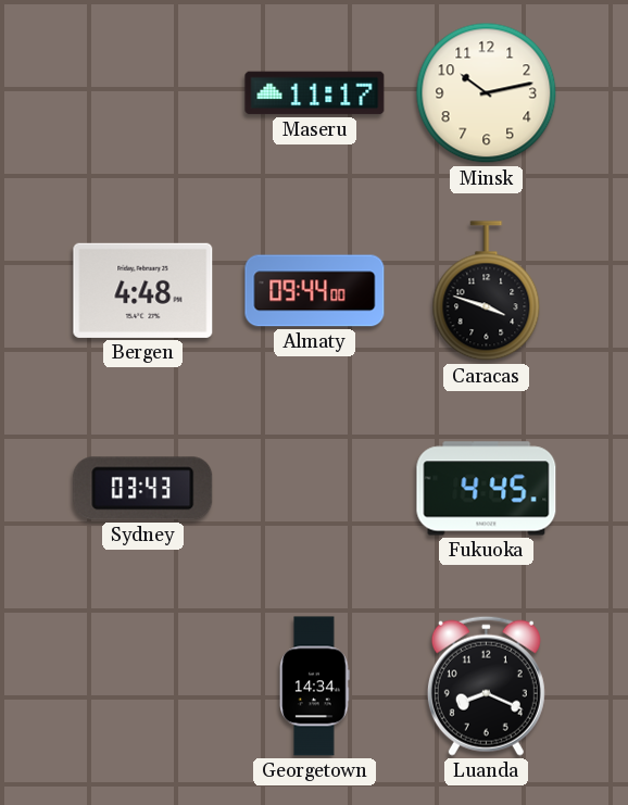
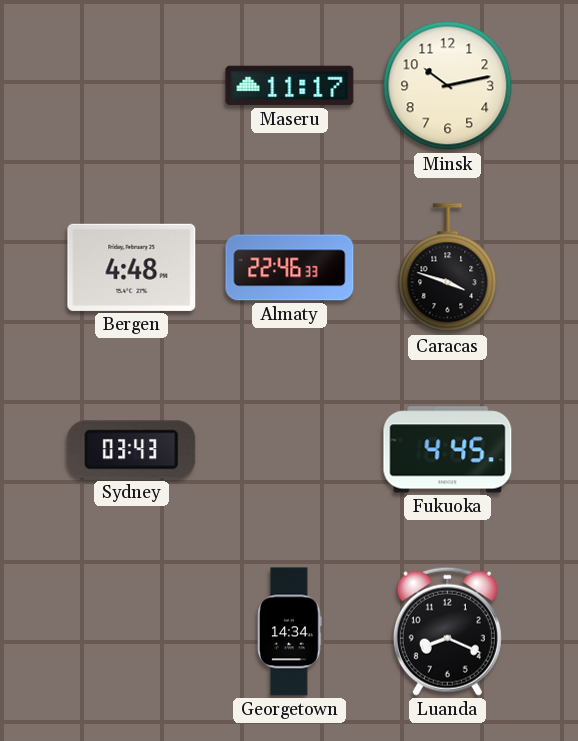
Almaty: 09:44 -> 22:46 (290, 268)
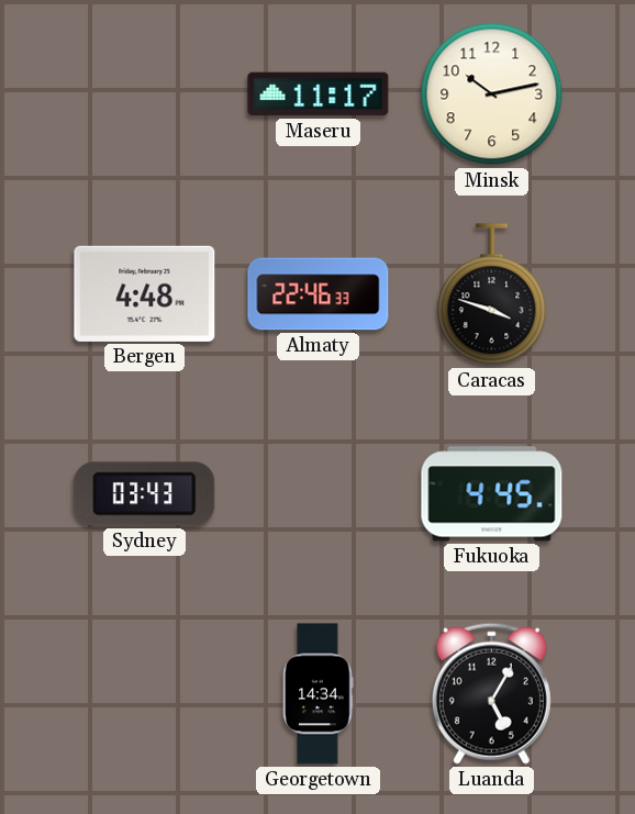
Luanda: 8:19 -> 5:05 (491, 693)
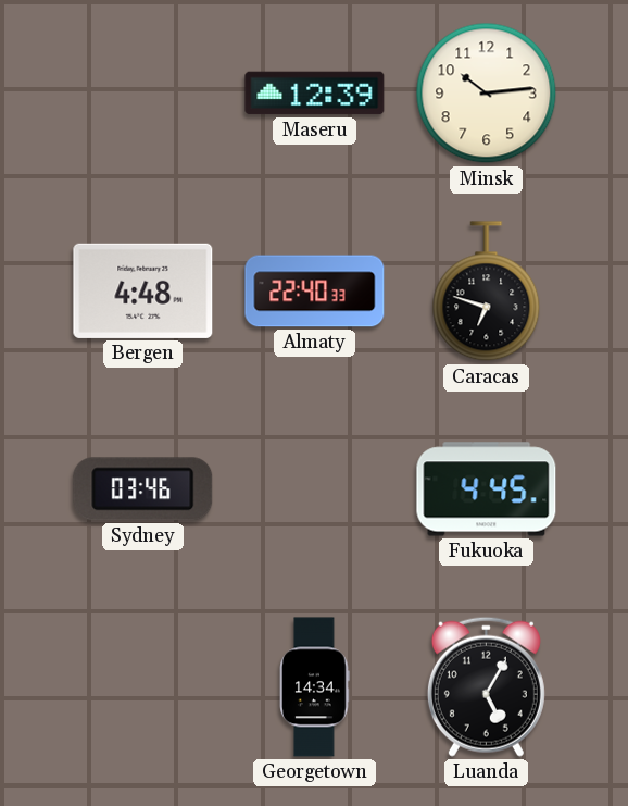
Maseru: 11:17 -> 12:39 (315, 94)
Minsk: 10:13 -> 10:14 (487, 94)
Almaty: 22:46 -> 22:40 (315, 292)
Caracas: 3:48 -> 6:48 (487, 292)
Sydney: 03:43 -> 03:46 (143, 489)
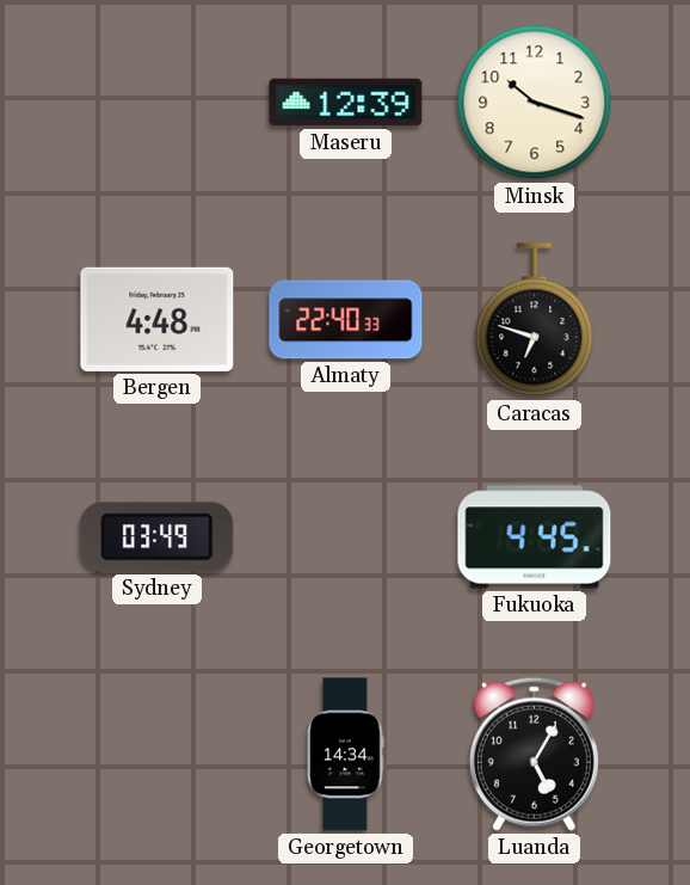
Minsk: 10:14 -> 10:18 (535, 103)
Sydney: 03:46 -> 03:49 (158, 537)
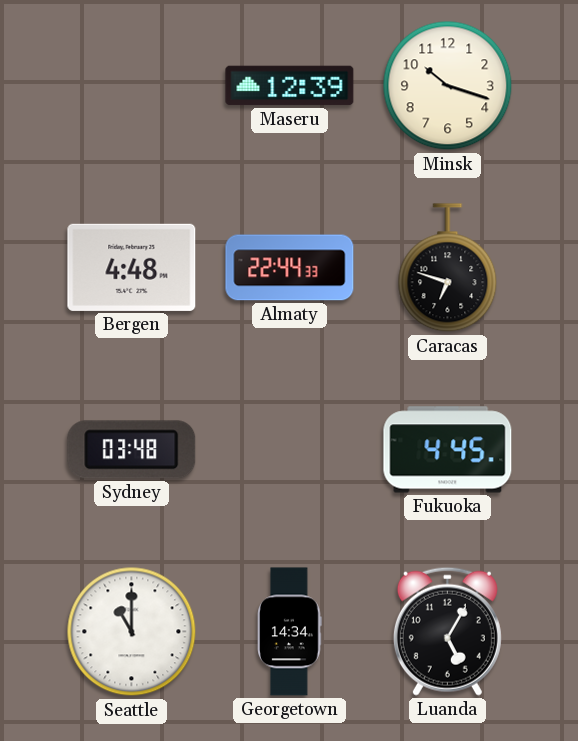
Almaty: 22:40 -> 22:44 (290, 268)
Sydney: 03:49 -> 03:48 (132, 450)
Seattle: none -> 11:00 (132, 632)
